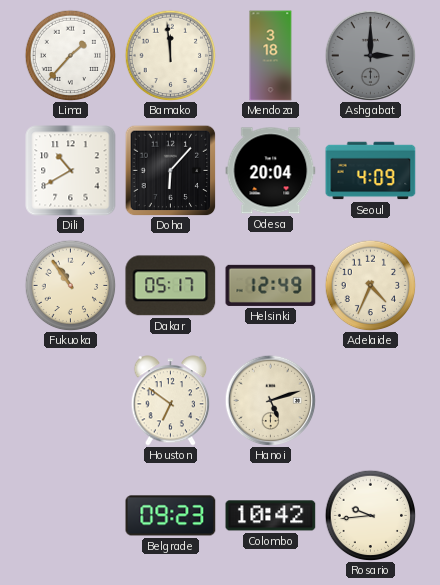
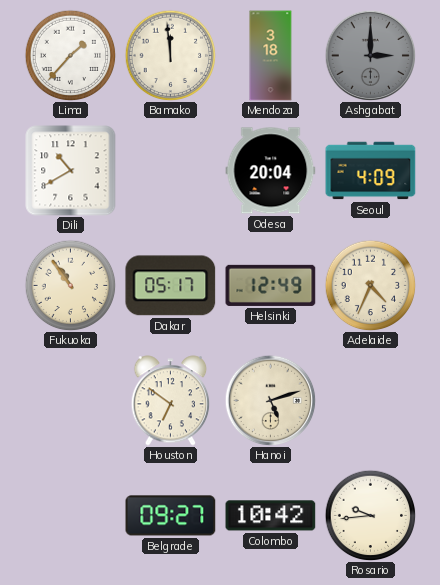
Doha: 6:07 -> none (170, 170)
Belgrade: 09:23 -> 09:27 (171, 516)
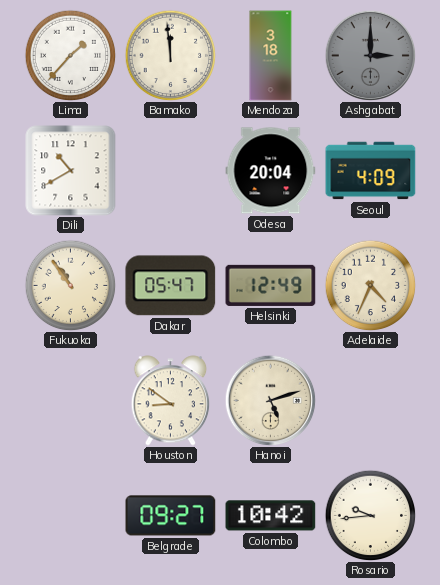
Dakar: 05:17 -> 05:47 (171, 286)
Houston: 6:51 -> 8:51 (171, 401)
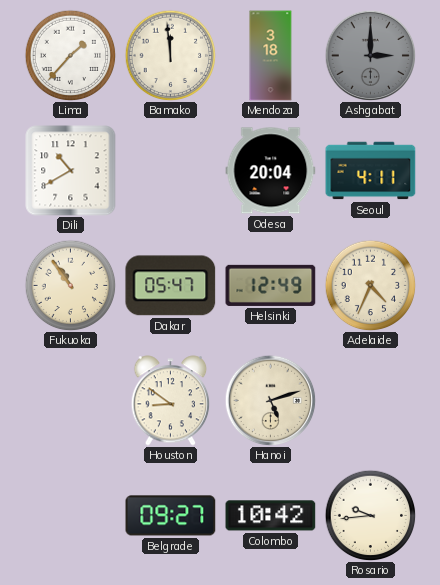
Seoul: 4:09 -> 4:11 (371, 171)
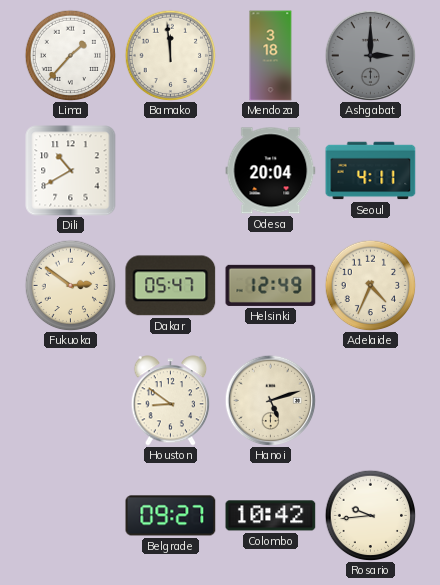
Fukuoka: 10:54 -> 2:51 (70, 285)
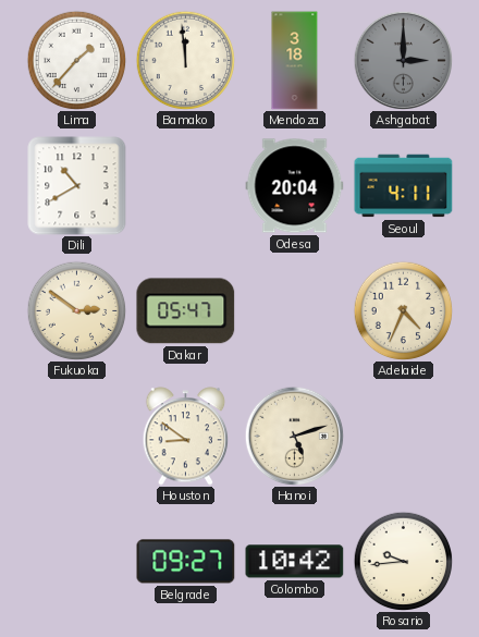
Helsinki: 12:49 -> none (271, 285)
